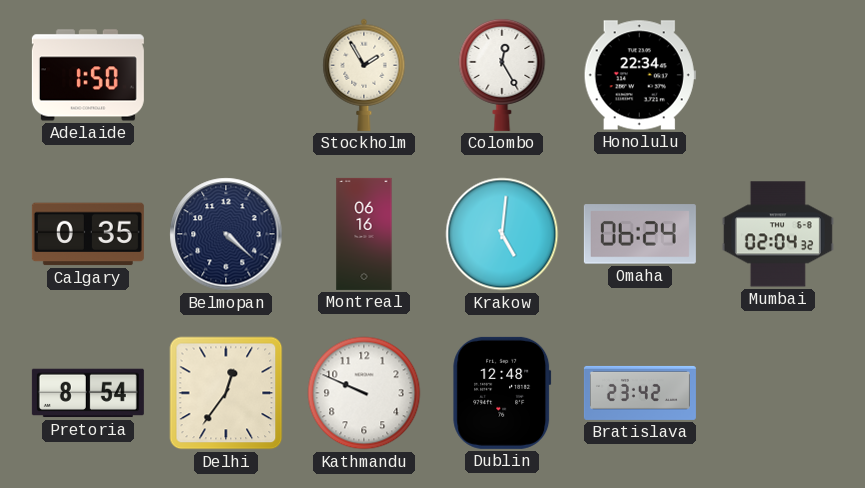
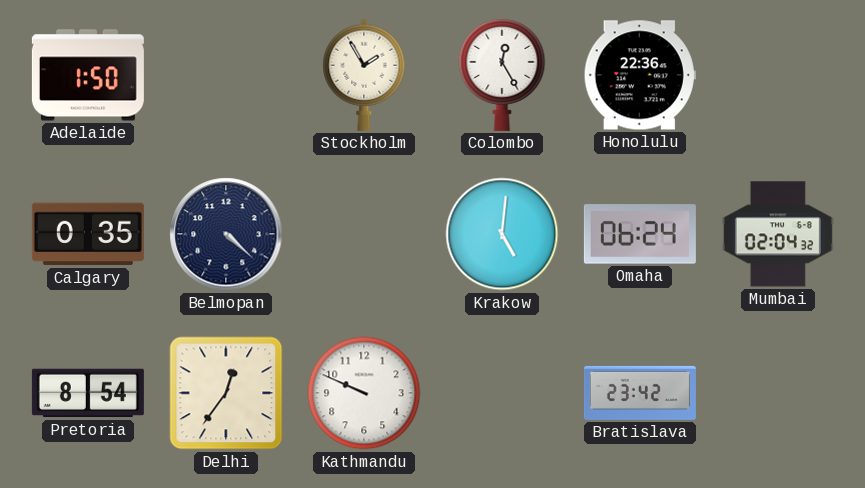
Honolulu: 22:34 -> 22:36 (640, 75)
Montreal: 06:16 -> none (364, 234)
Dublin: 12:48 -> none (502, 393)
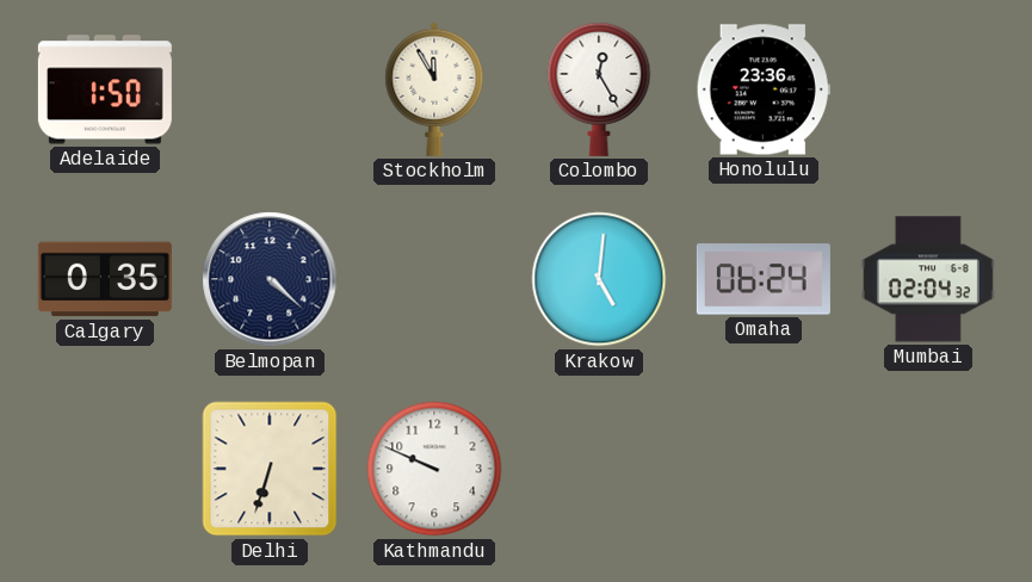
Stockholm: 1:55 -> 11:55 (434, 89)
Honolulu: 22:36 -> 23:36 (764, 89)
Pretoria: 8:54 -> none (88, 393)
Delhi: 12:36 -> 6:33 (270, 469)
Bratislava: 23:42 -> none (640, 393)
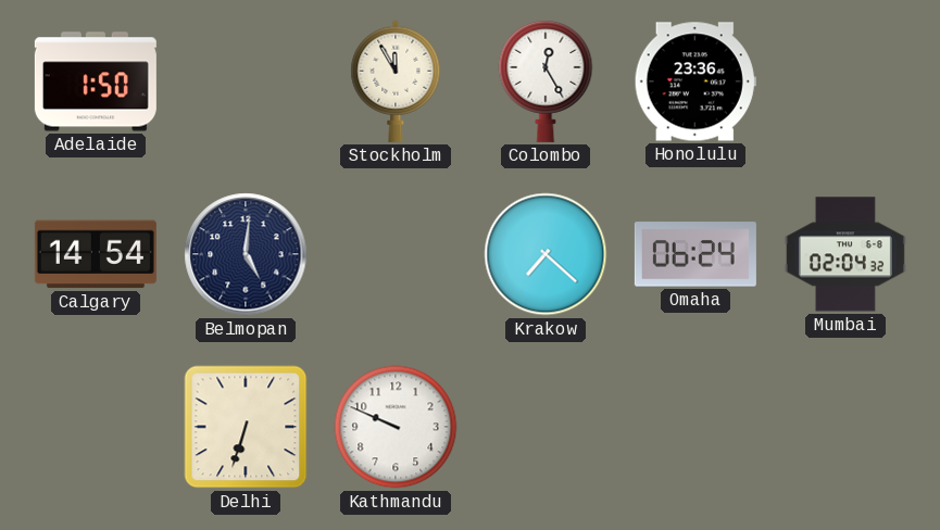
Calgary: 0:35 -> 14:54 (96, 254)
Belmopan: 4:22 -> 5:01 (246, 254)
Krakow: 5:01 -> 7:22 (546, 254)
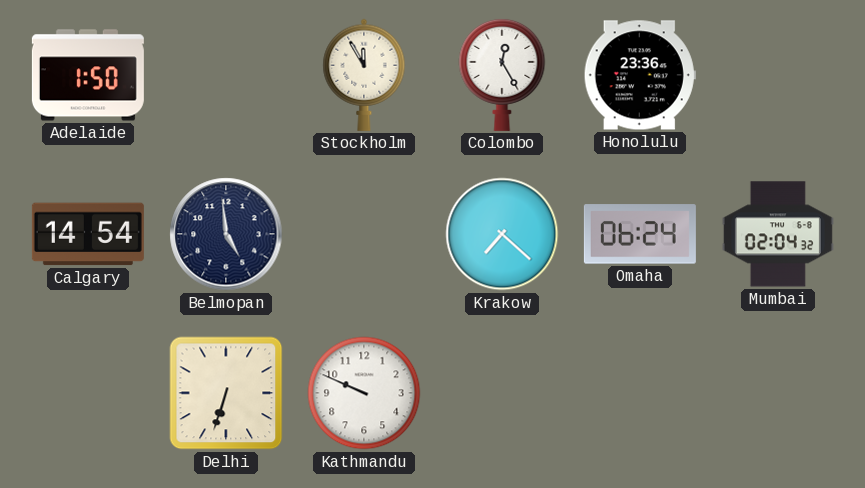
Belmopan: 5:01 -> 4:59 (226, 234)
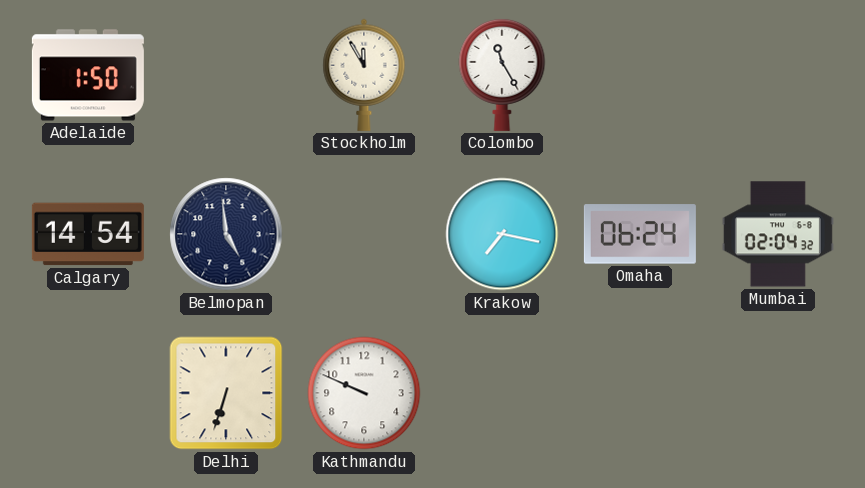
Colombo: 12:25 -> 11:25 (502, 74)
Honolulu: 23:36 -> none (640, 75)
Krakow: 7:22 -> 7:17 (502, 234)
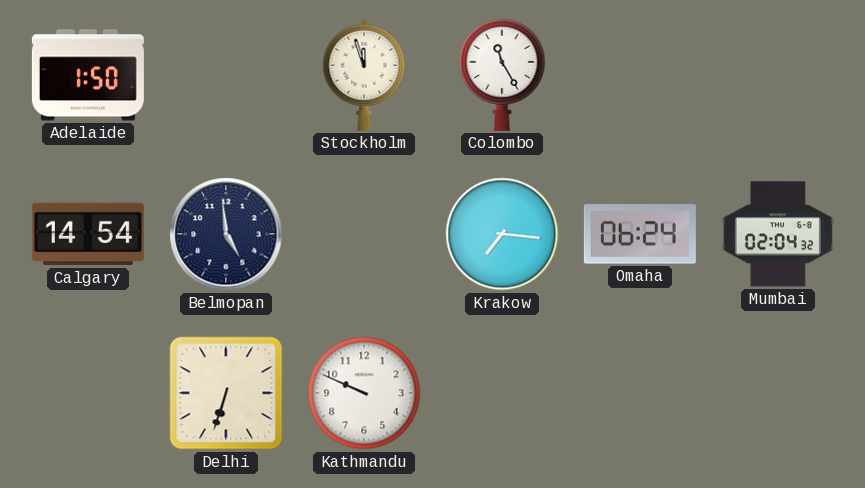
Stockholm: 11:55 -> 11:57 (364, 75)
Krakow: 7:17 -> 7:16 (502, 234)
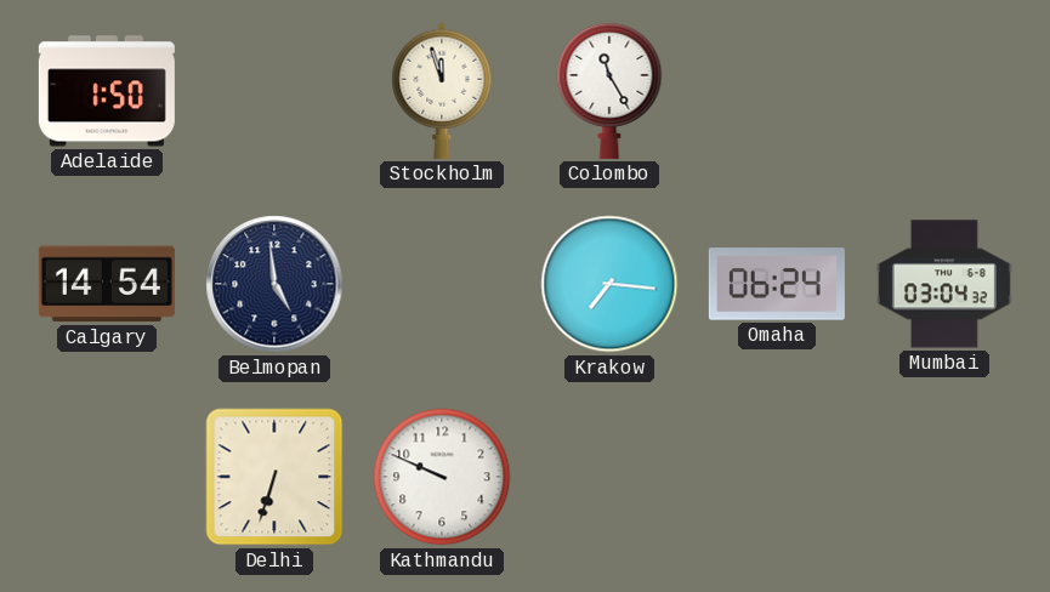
Mumbai: 02:04 -> 03:04 (944, 284)
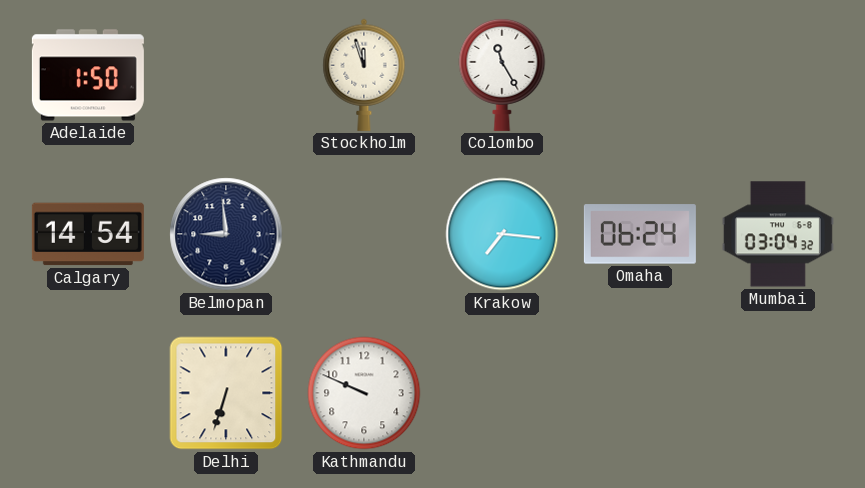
Belmopan: 4:59 -> 8:59 (226, 234)
